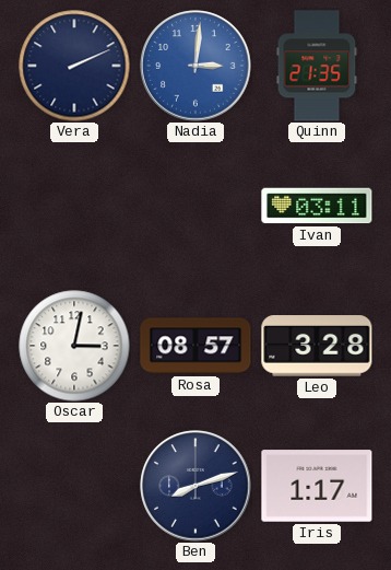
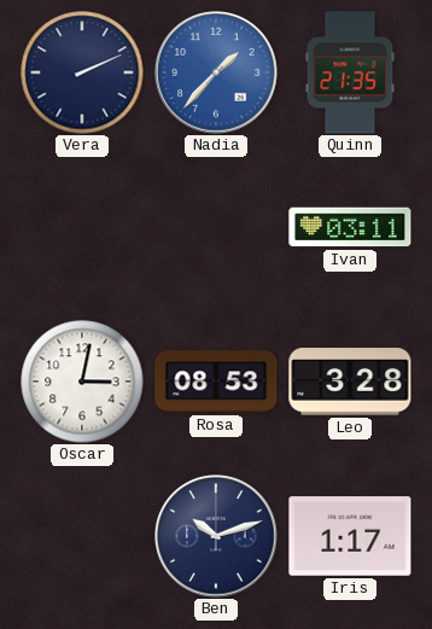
Nadia: 3:01 -> 1:37 (216, 72)
Rosa: 08:57 -> 08:53 (216, 382)
Ben: 8:12 -> 10:12 (216, 536)
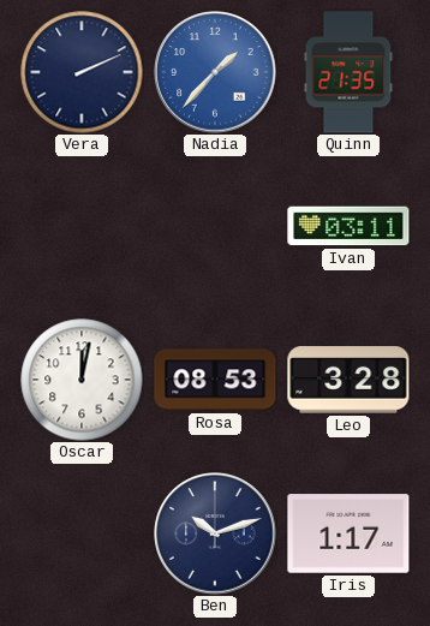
Oscar: 3:02 -> 12:02 (82, 380)
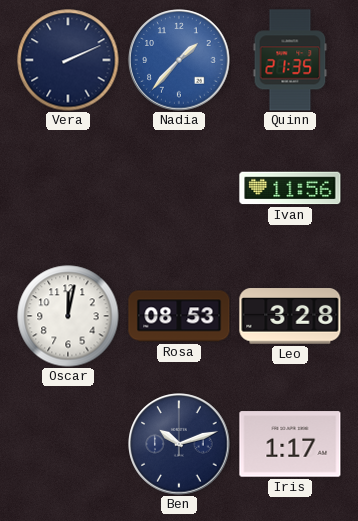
Ivan: 03:11 -> 11:56 (290, 188)
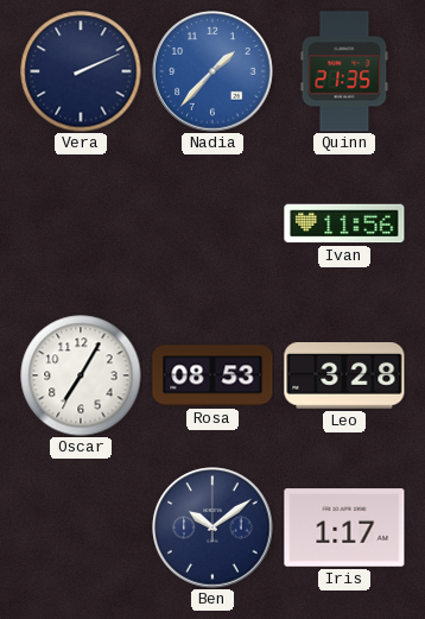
Oscar: 12:02 -> 7:05 (81, 375)
Ben: 10:12 -> 10:09 (213, 528)
